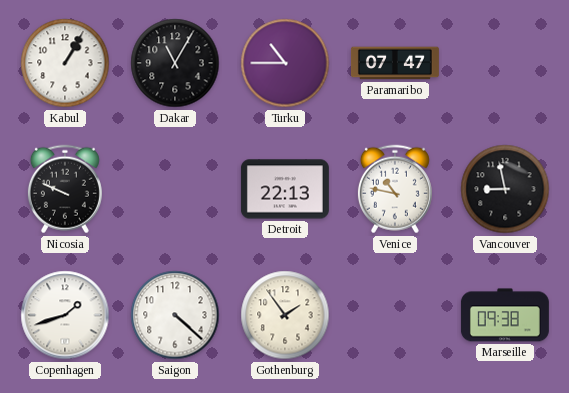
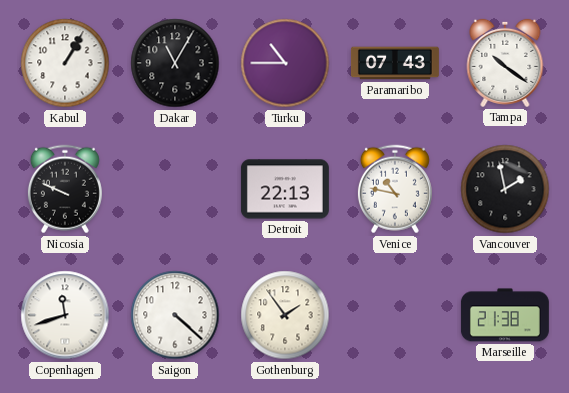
Paramaribo: 07:47 -> 07:43 (395, 63)
Tampa: none -> 10:21 (505, 63)
Vancouver: 8:58 -> 1:58 (505, 189)
Copenhagen: 1:42 -> 11:42 (65, 315)
Marseille: 09:38 -> 21:38 (505, 315)
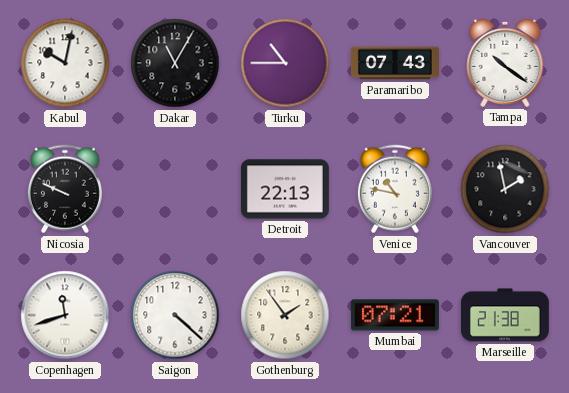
Kabul: 1:05 -> 10:02 (65, 63)
Mumbai: none -> 07:21 (395, 315)
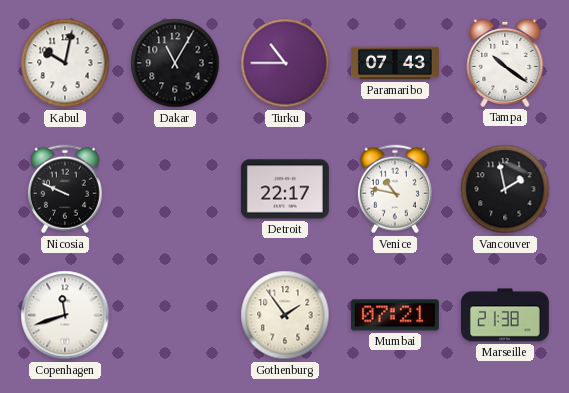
Detroit: 22:13 -> 22:17 (285, 189)
Saigon: 4:22 -> none (175, 315)
